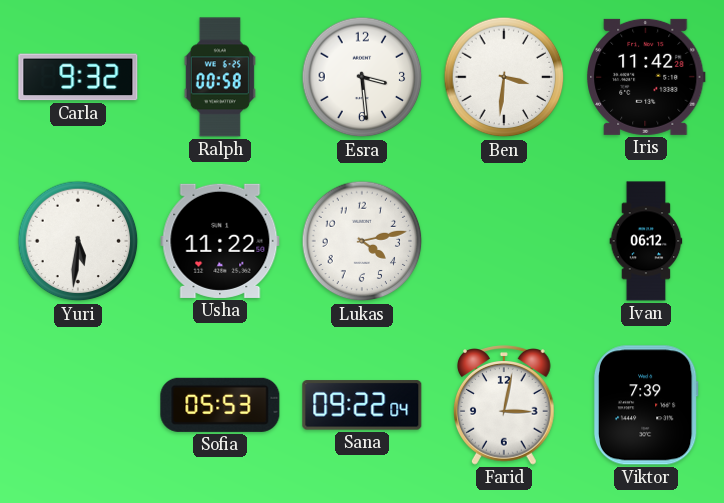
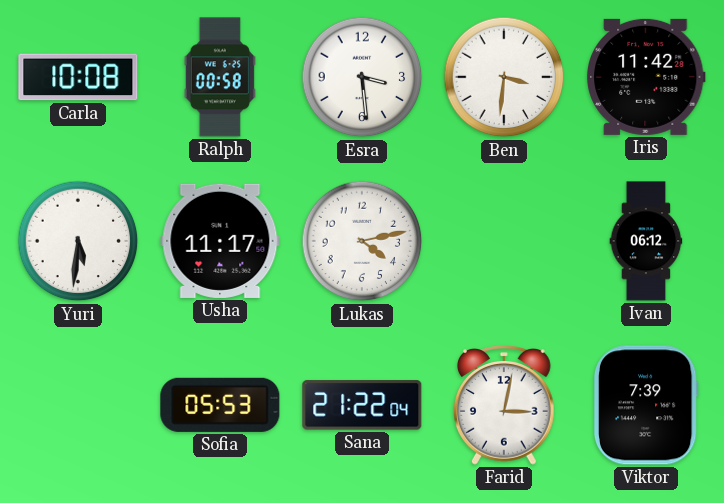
Carla: 9:32 -> 10:08 (78, 77)
Usha: 11:22 -> 11:17 (220, 241)
Sana: 09:22 -> 21:22 (362, 405)
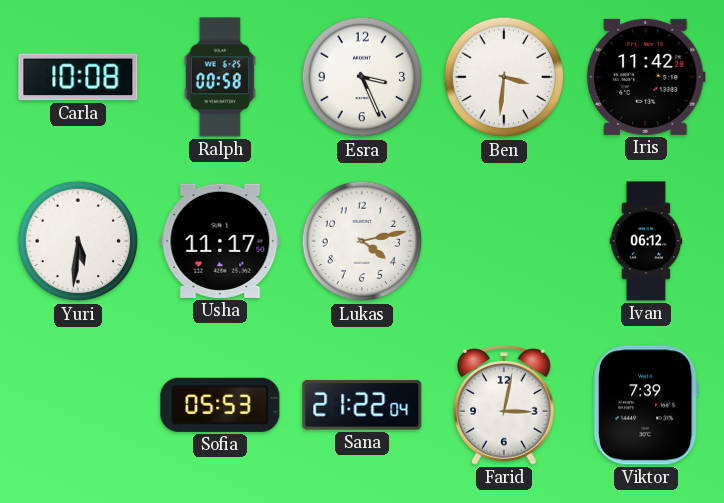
Esra: 3:29 -> 3:26 (362, 77)
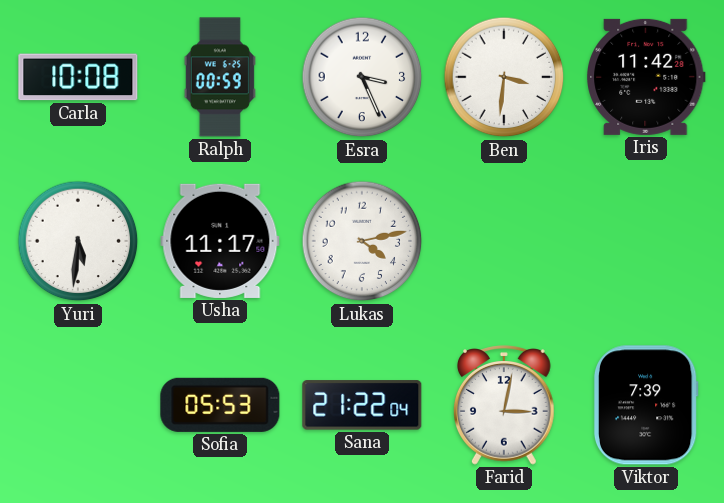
Ralph: 00:58 -> 00:59 (220, 77)
Ivan: 06:12 -> none (646, 241)
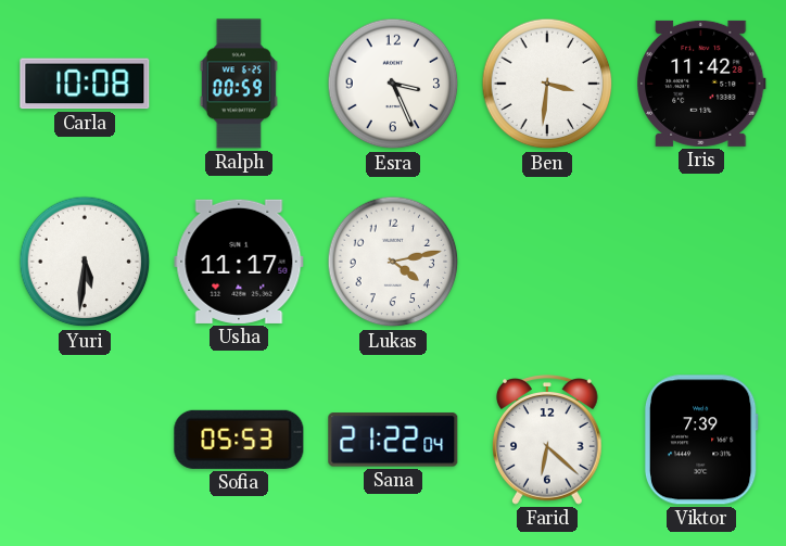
Farid: 3:02 -> 6:22 (548, 440)
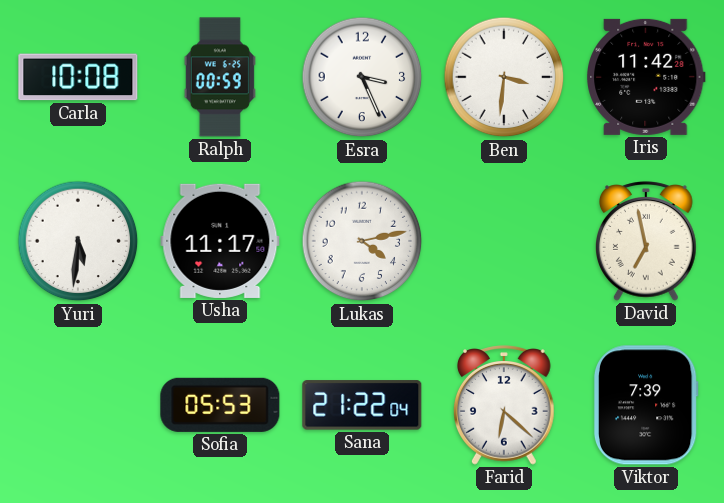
David: none -> 6:58 (647, 241)
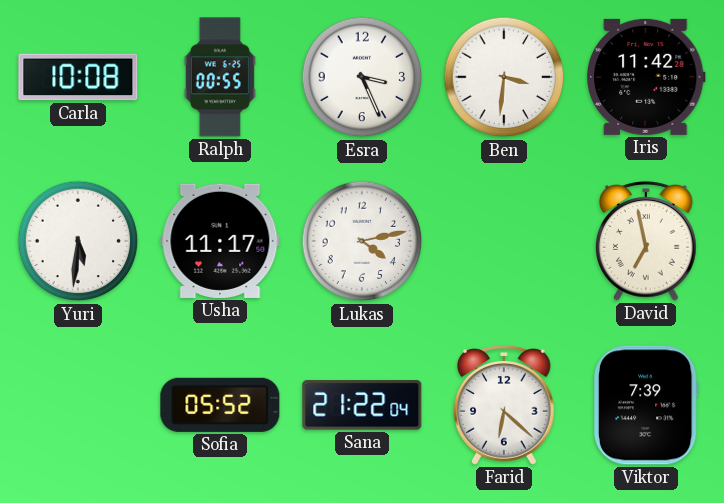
Ralph: 00:59 -> 00:55 (220, 77)
Sofia: 05:53 -> 05:52 (220, 405)
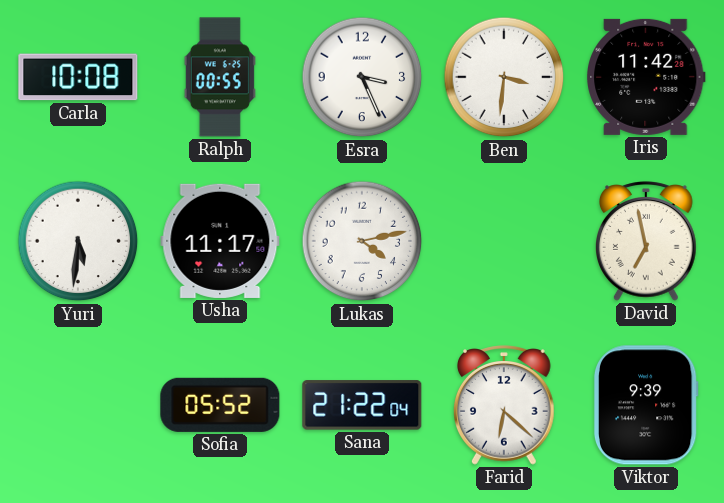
Viktor: 7:39 -> 9:39 (646, 405)
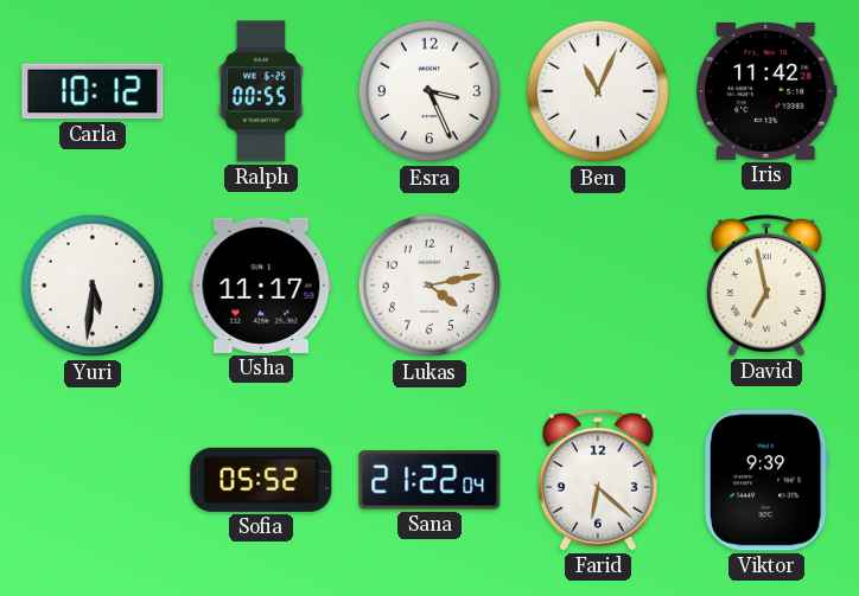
Carla: 10:08 -> 10:12 (93, 91)
Ben: 3:31 -> 11:04 (598, 91)
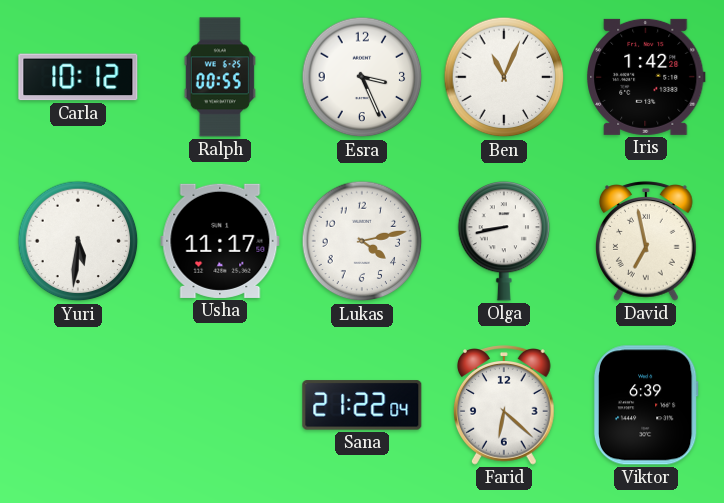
Iris: 11:42 -> 1:42 (647, 77)
Olga: none -> 8:43 (504, 242)
Sofia: 05:52 -> none (261, 480)
Viktor: 9:39 -> 6:39 (646, 405)
